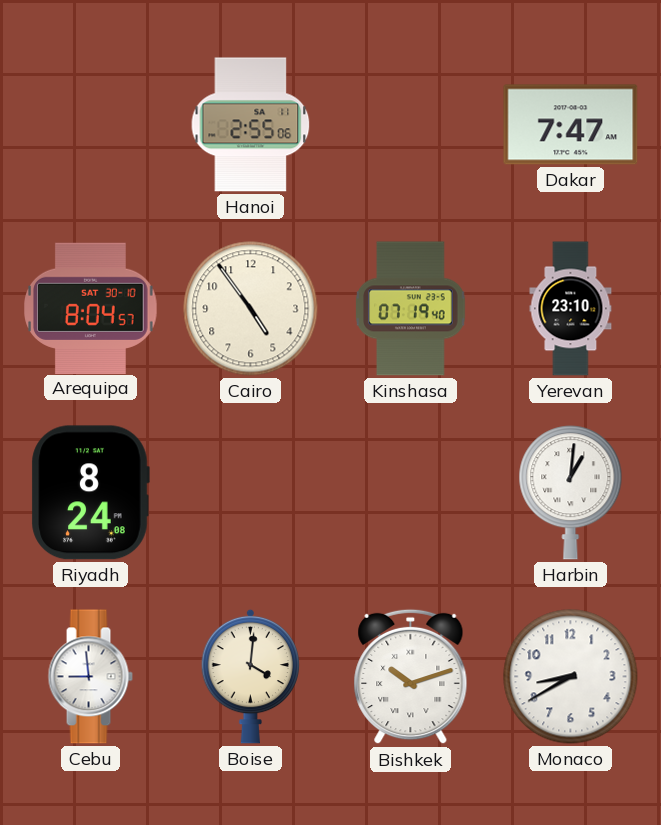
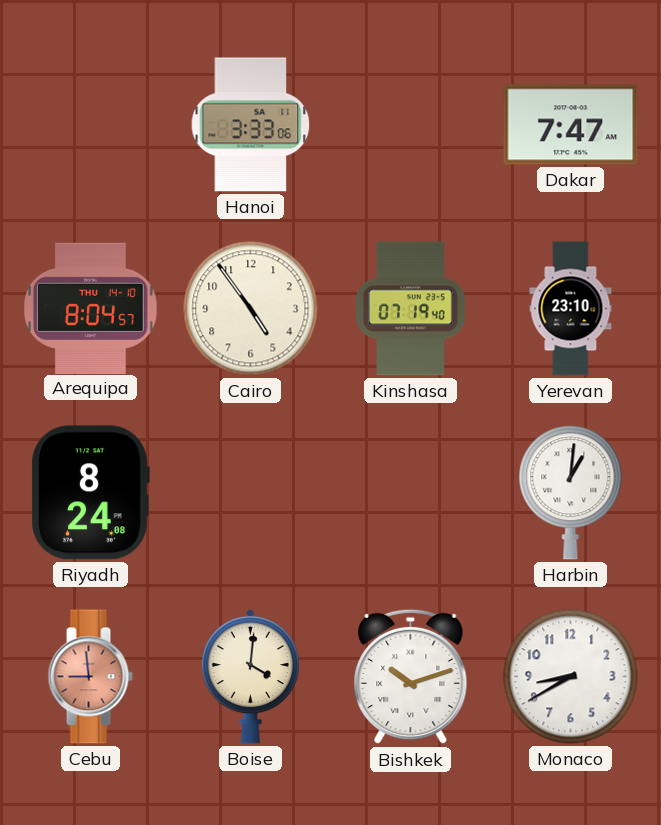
Hanoi: 2:55 -> 3:33 (251, 125)
Arequipa date: SAT 30-10 -> THU 14-10 (91, 308)
Cebu dial: white -> salmon (90, 677)
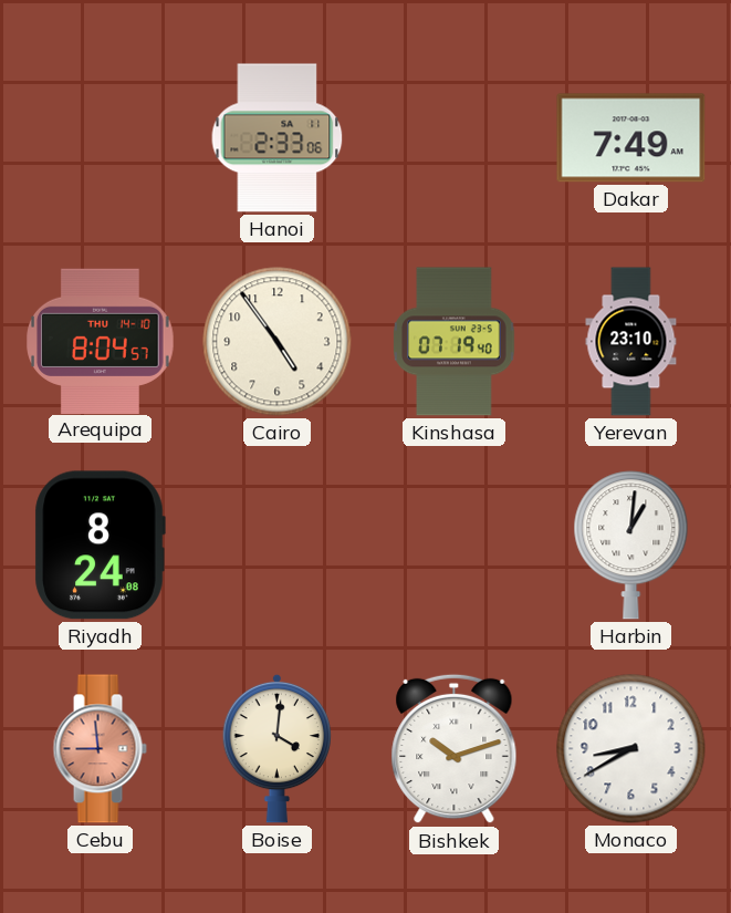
Hanoi: 3:33 -> 2:33 (278, 138)
Dakar: 7:47 -> 7:49 (631, 138)
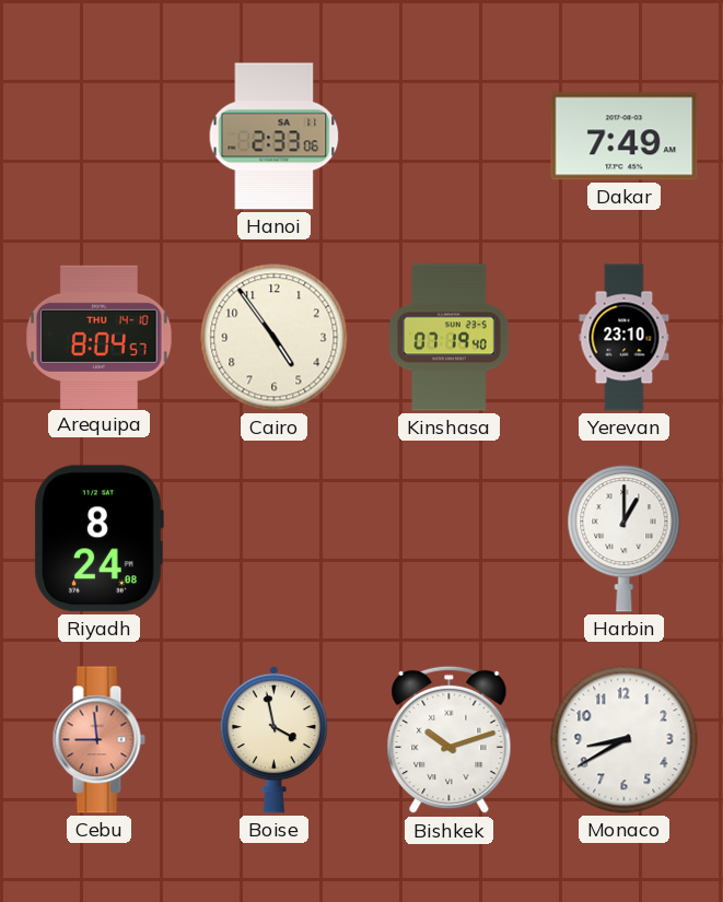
Harbin: 1:01 -> 1:00 (625, 539)
Boise: 4:01 -> 3:58 (275, 739)
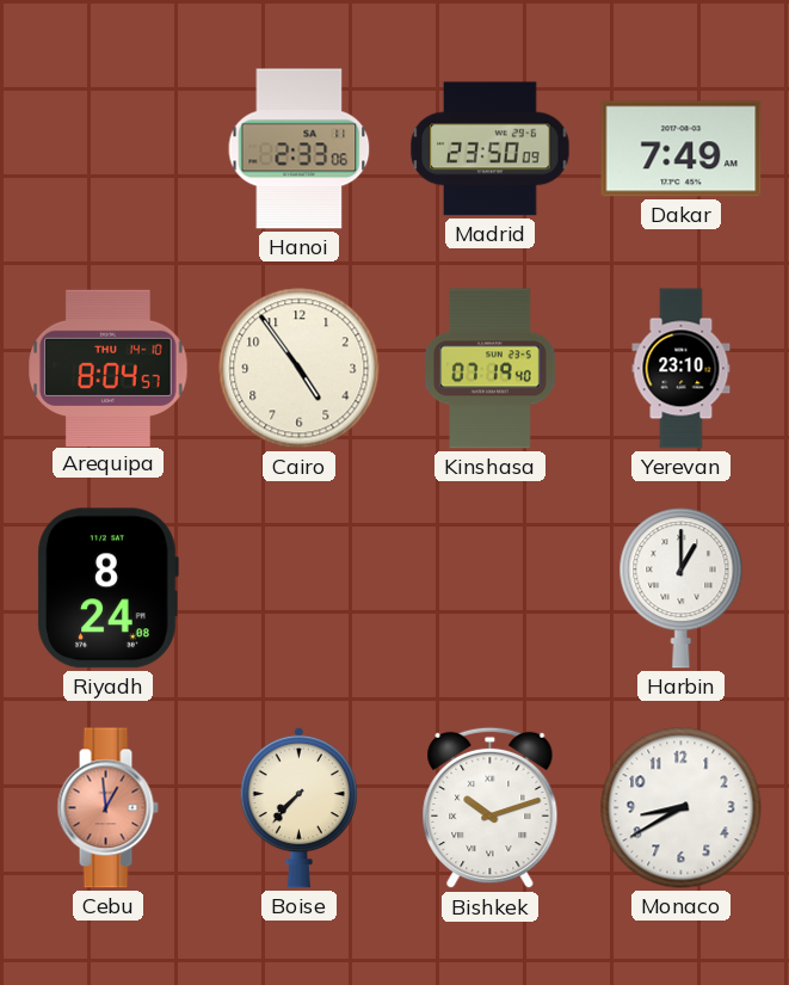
Madrid: none -> 23:50 (491, 149)
Cebu: 8:59 -> 12:59 (107, 808)
Boise: 3:58 -> 7:37 (300, 807)
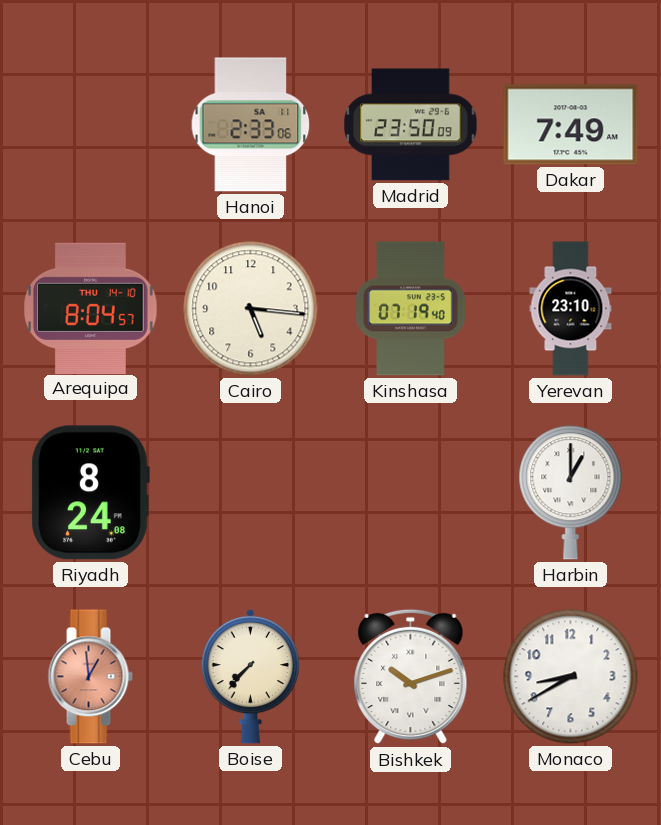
Cairo: 4:54 -> 5:16 (251, 309)
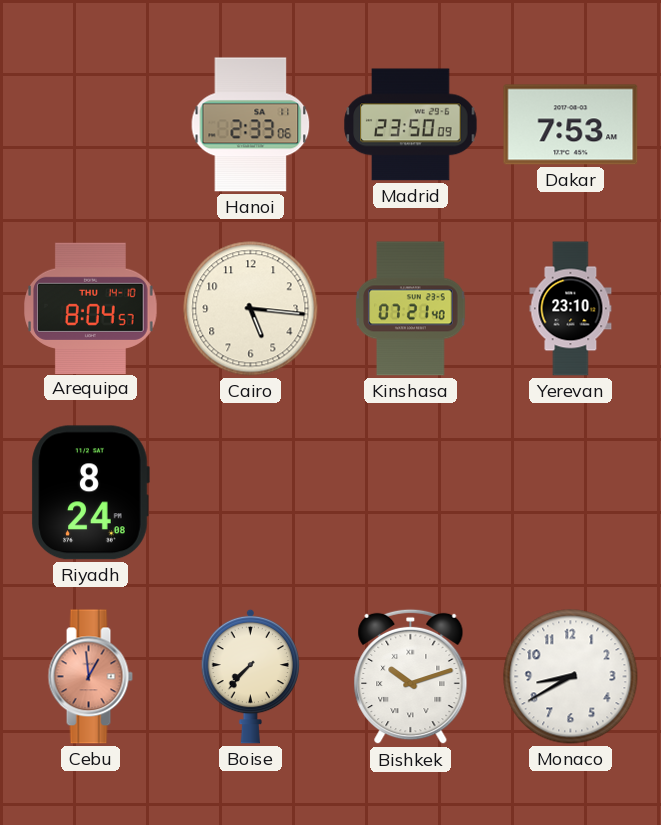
Dakar: 7:49 -> 7:53 (571, 125)
Kinshasa: 07:19 -> 07:21 (411, 309)
Harbin: 1:00 -> none (571, 493)
